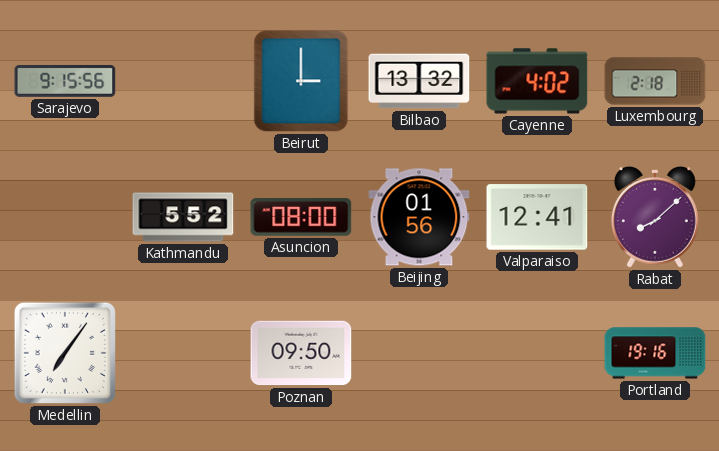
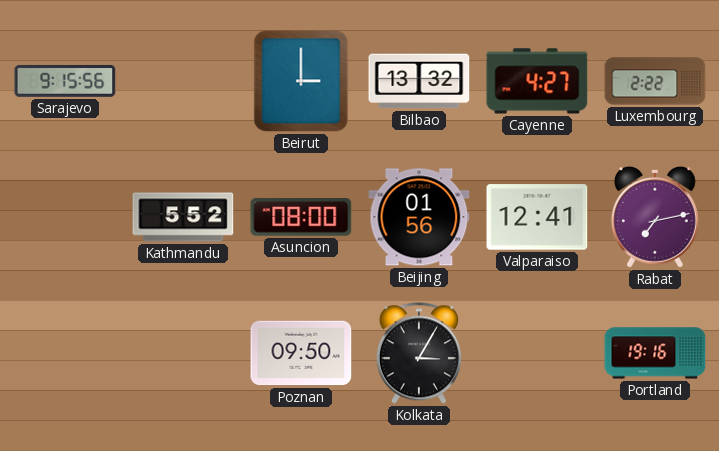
Cayenne: 4:02 -> 4:27 (537, 81)
Luxembourg: 2:18 -> 2:22 (655, 81)
Rabat: 8:08 -> 7:13 (655, 217)
Medellin: 7:06 -> none (65, 353)
Kolkata: none -> 3:05 (419, 353)
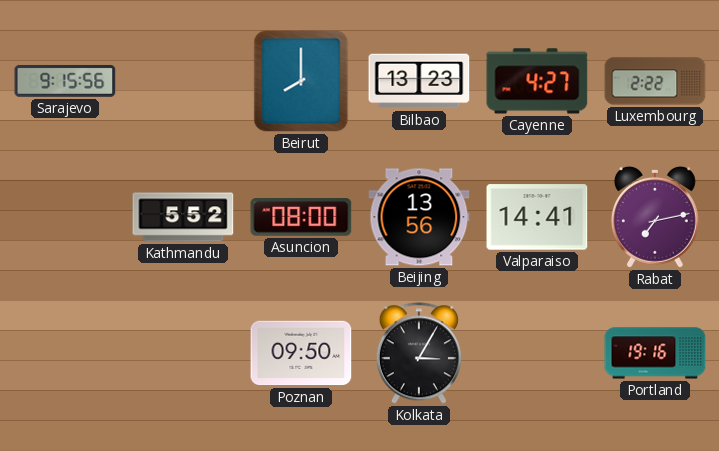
Beirut: 3:00 -> 8:00 (301, 81)
Bilbao: 13:32 -> 13:23 (419, 81)
Beijing: 01:56 -> 13:56 (419, 217)
Valparaiso: 12:41 -> 14:41 (537, 217)
